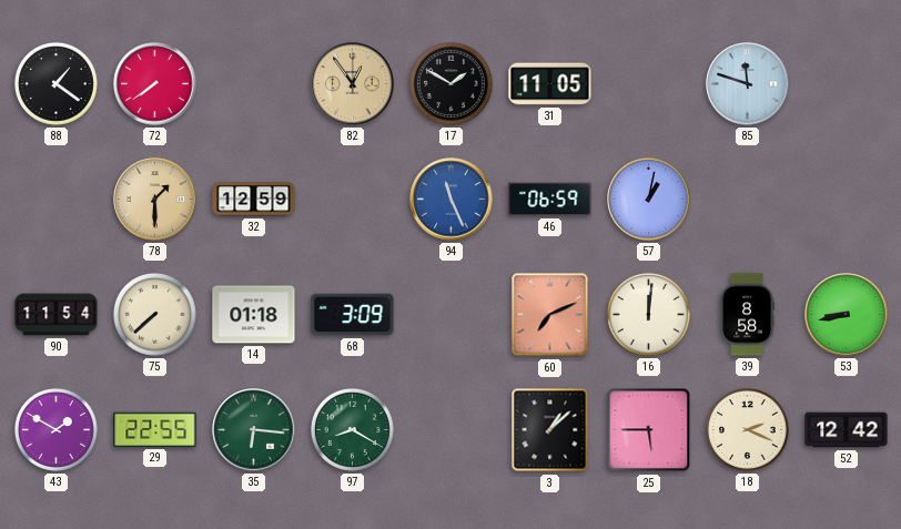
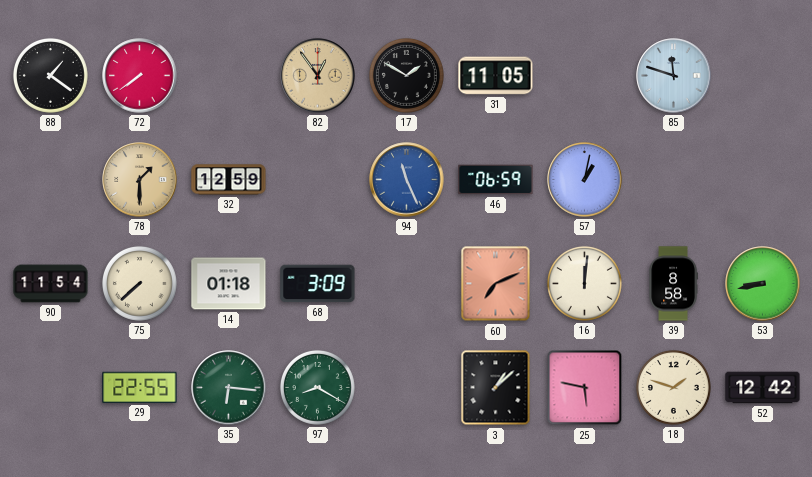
43: 1:50 -> none (55, 429)
25: 5:45 -> 5:47 (585, 388)
18: 2:19 -> 1:48 (673, 387)
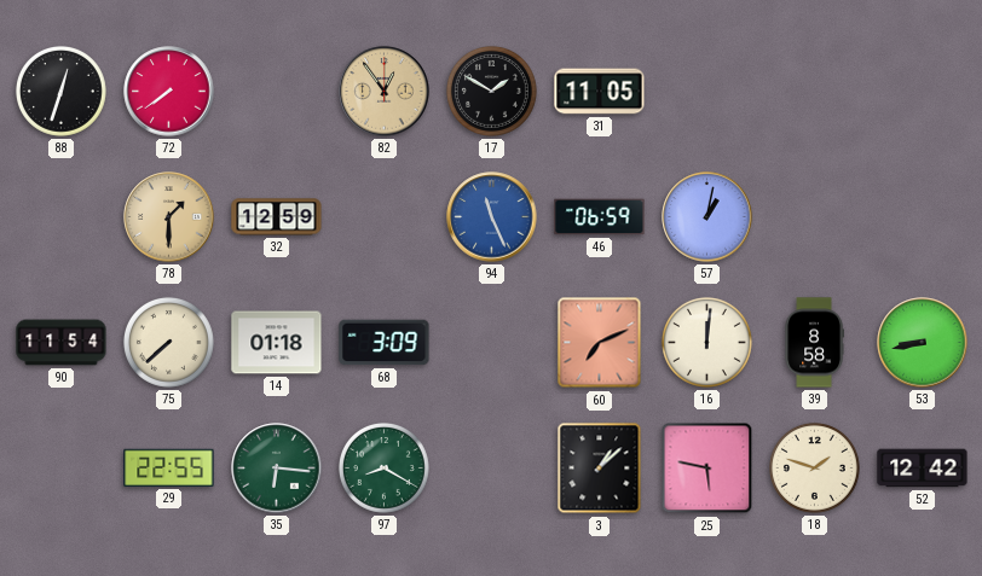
88: 1:21 -> 12:33 (60, 91)
85: 11:48 -> none (674, 76)
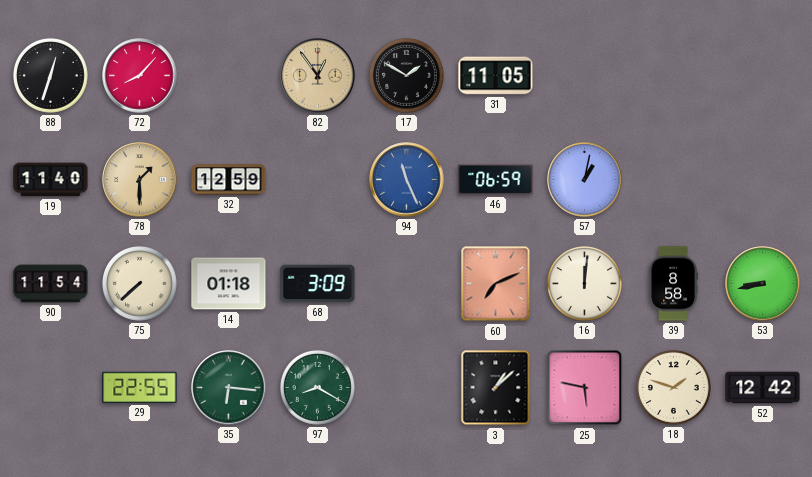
72: 7:39 -> 8:07 (140, 76)
19: none -> 11:40 (51, 180)
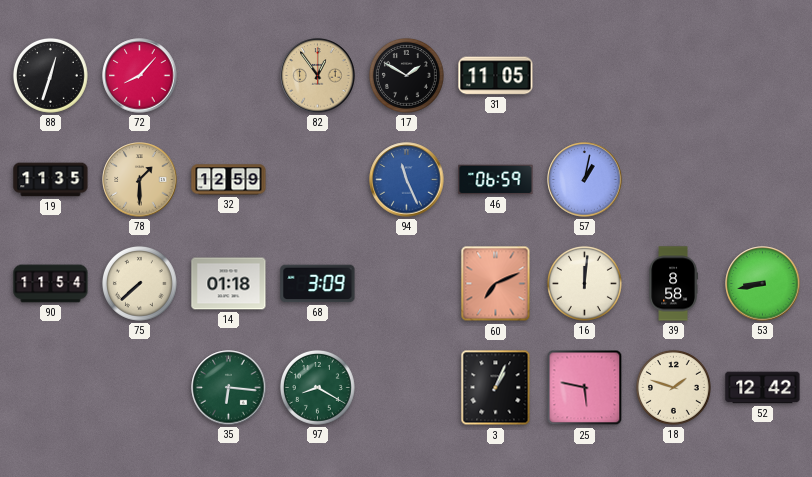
19: 11:40 -> 11:35 (51, 180)
29: 22:55 -> none (140, 387)
3: 1:08 -> 1:04 (496, 388)
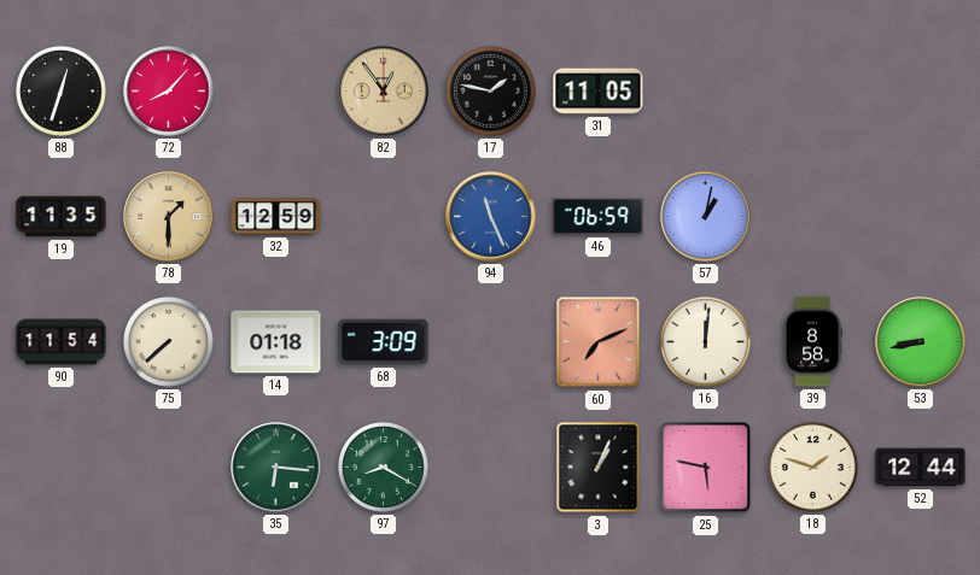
17: 1:50 -> 1:47 (490, 90)
52: 12:42 -> 12:44 (921, 468)
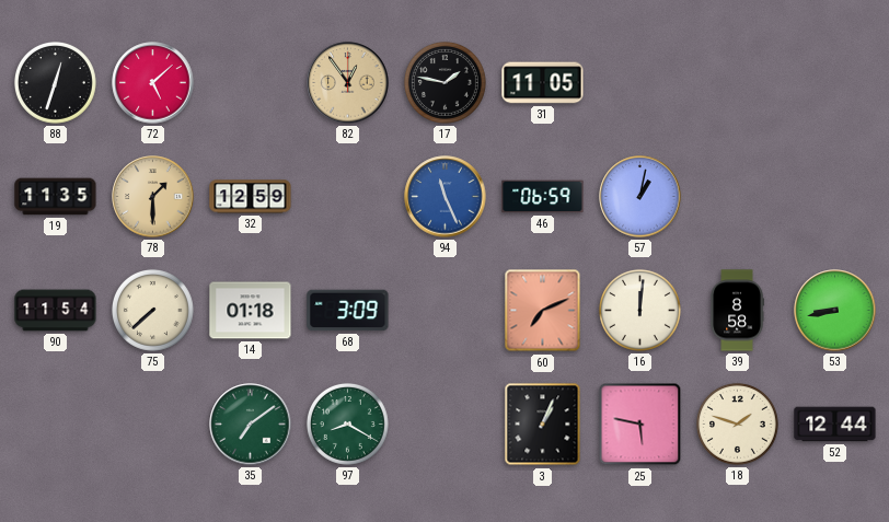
72: 8:07 -> 5:08 (153, 83)
35: 6:16 -> 7:09 (251, 425)
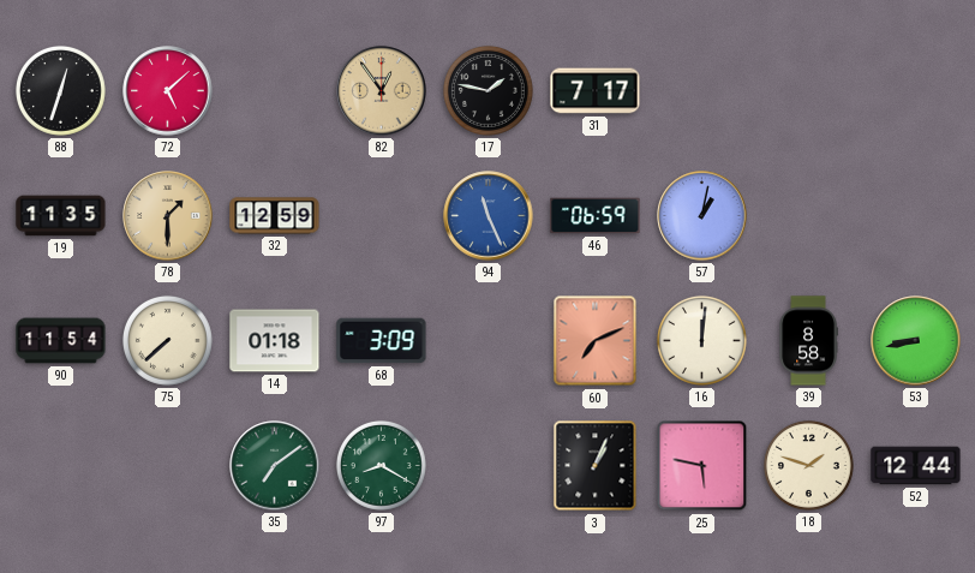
31: 11:05 -> 7:17 (596, 91)
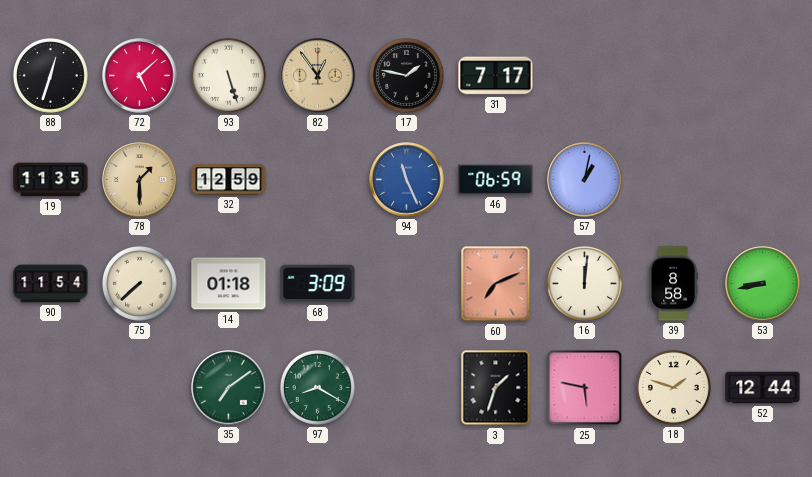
93: none -> 5:27 (228, 75)
3: 1:04 -> 1:33 (496, 388)
